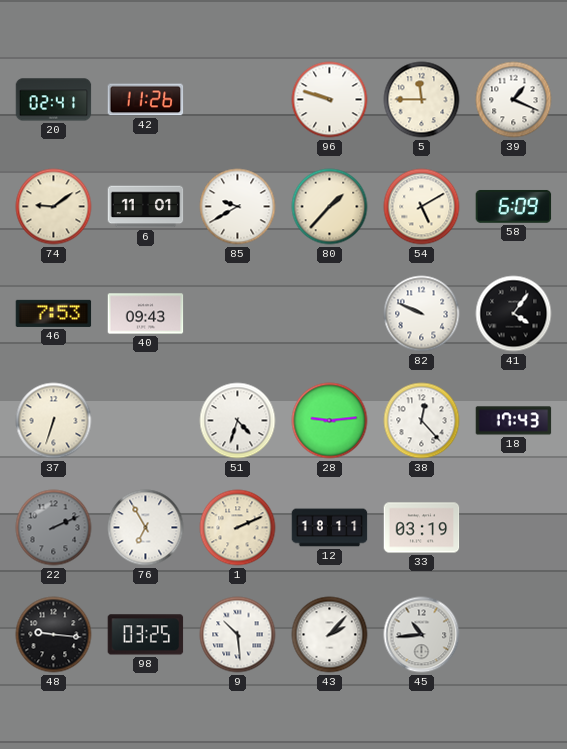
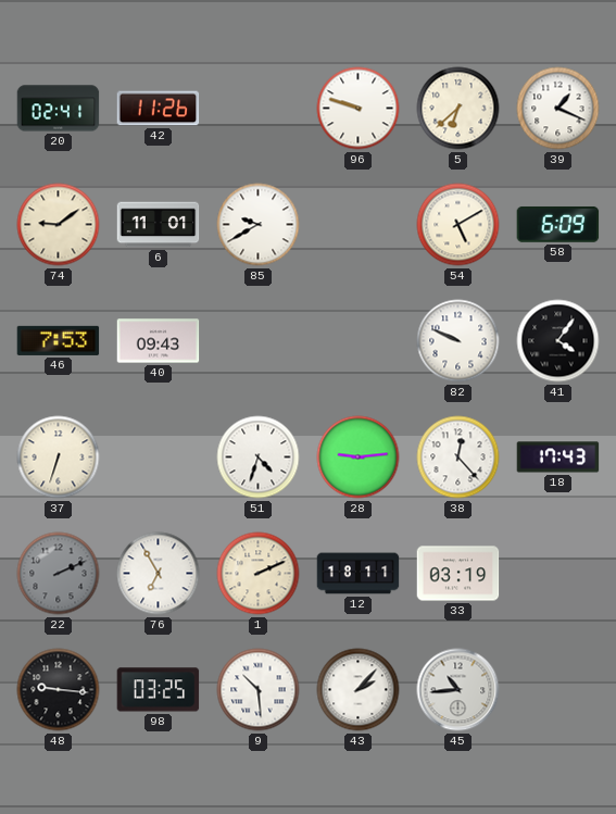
5: 11:45 -> 6:38 (458, 109)
80: 1:37 -> none (330, 207)
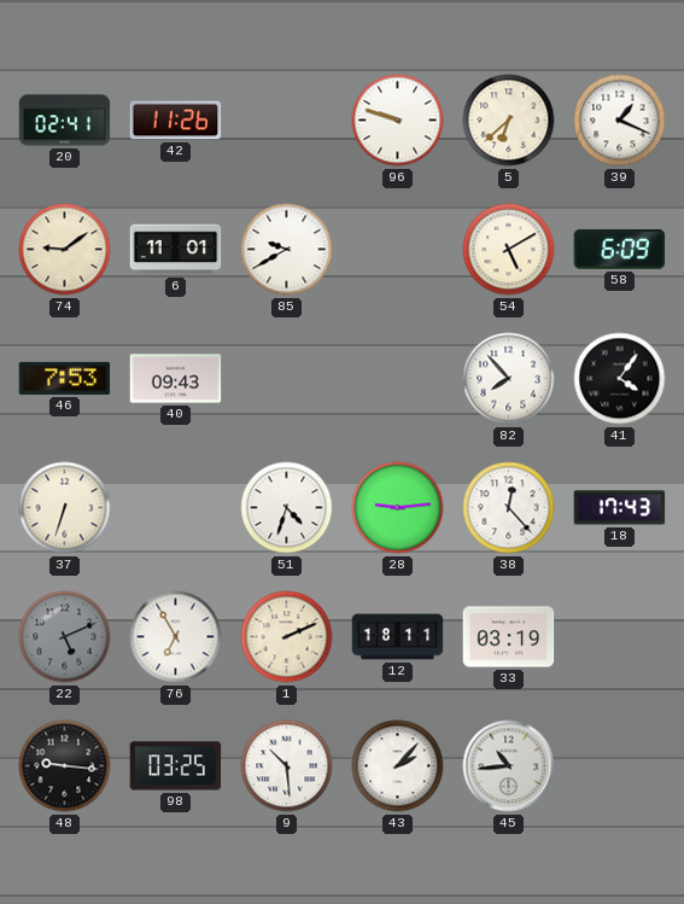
82: 9:49 -> 7:53 (509, 379)
22: 2:11 -> 5:11 (65, 637)
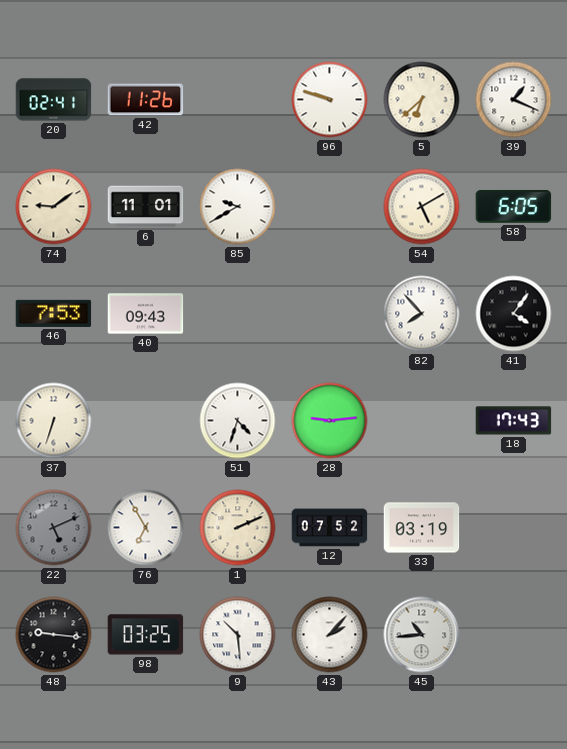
58: 6:09 -> 6:05 (514, 206)
38: 12:23 -> none (509, 508)
12: 18:11 -> 07:52 (330, 528)
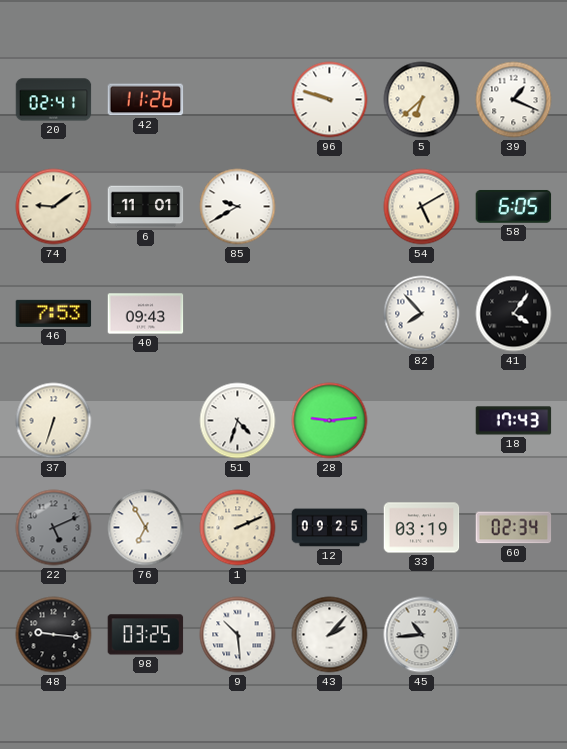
12: 07:52 -> 09:25 (330, 528)
60: none -> 02:34 (514, 528)
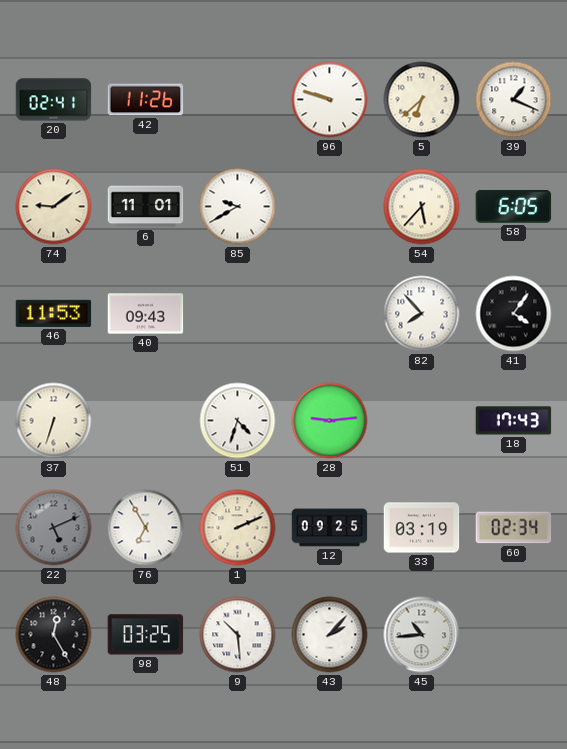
54: 5:10 -> 5:37 (422, 207)
46: 7:53 -> 11:53 (54, 313)
48: 9:16 -> 12:25 (54, 635)
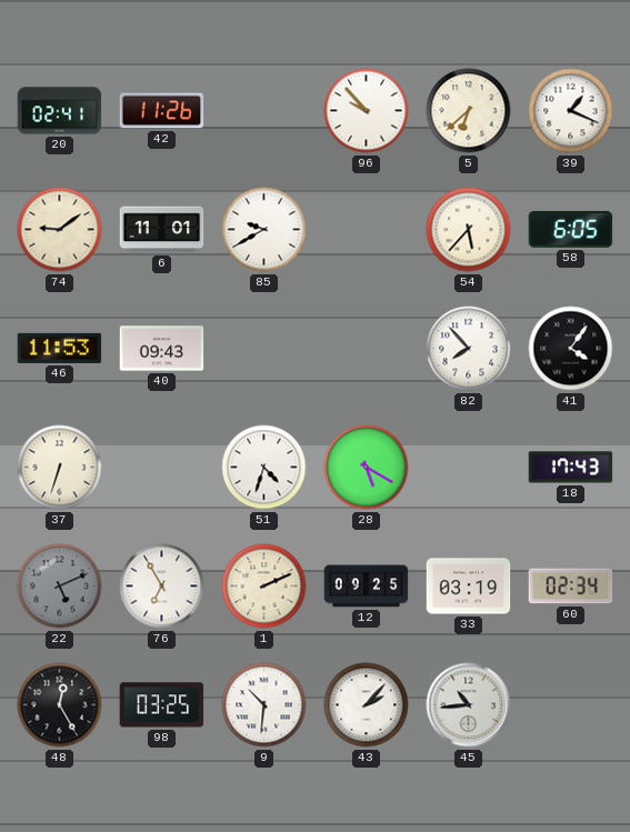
96: 9:48 -> 9:53 (367, 111)
28: 9:14 -> 5:20 (367, 468)
9: 10:29 -> 10:31 (264, 705)
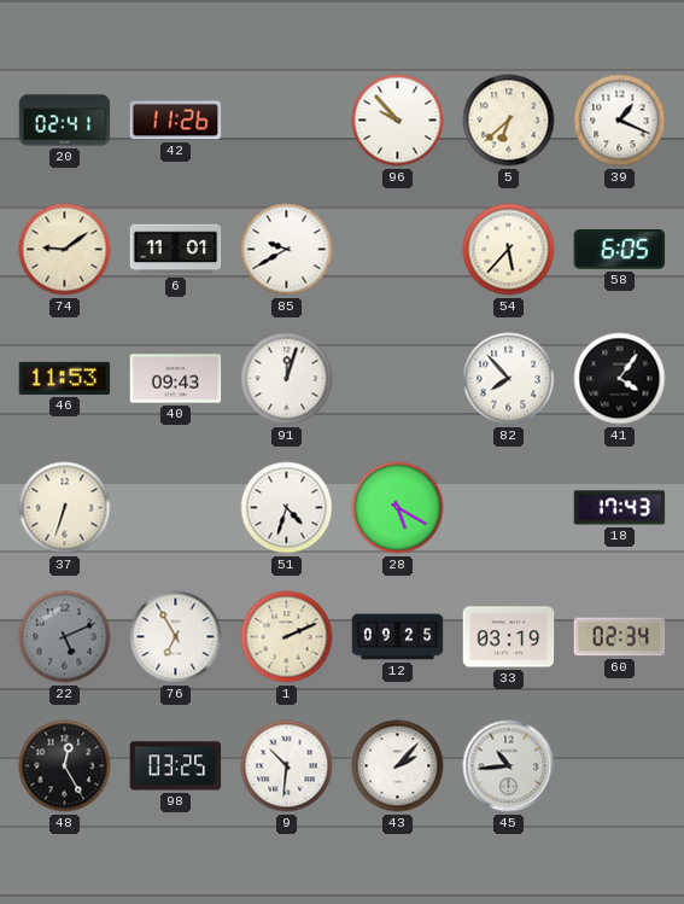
91: none -> 12:03 (287, 379)
